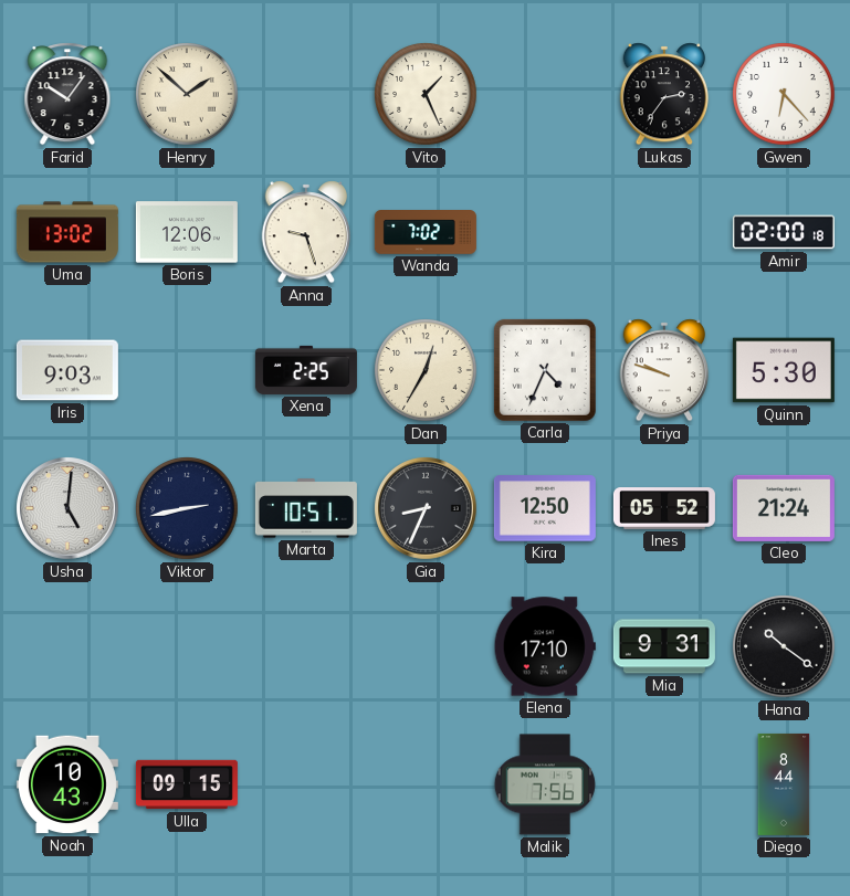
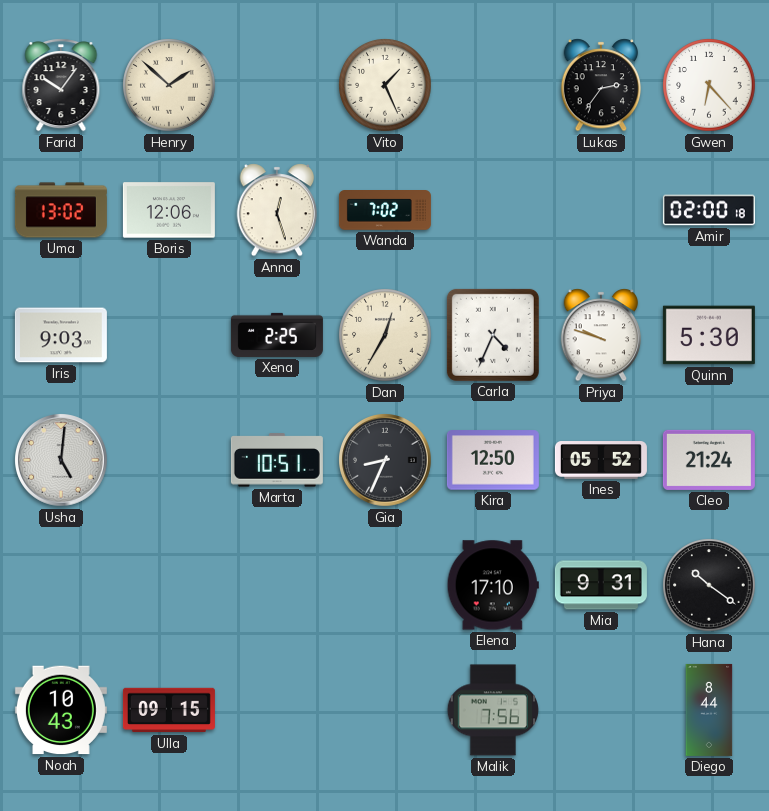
Anna: 9:27 -> 12:27 (277, 210)
Viktor: 2:43 -> none (187, 508)
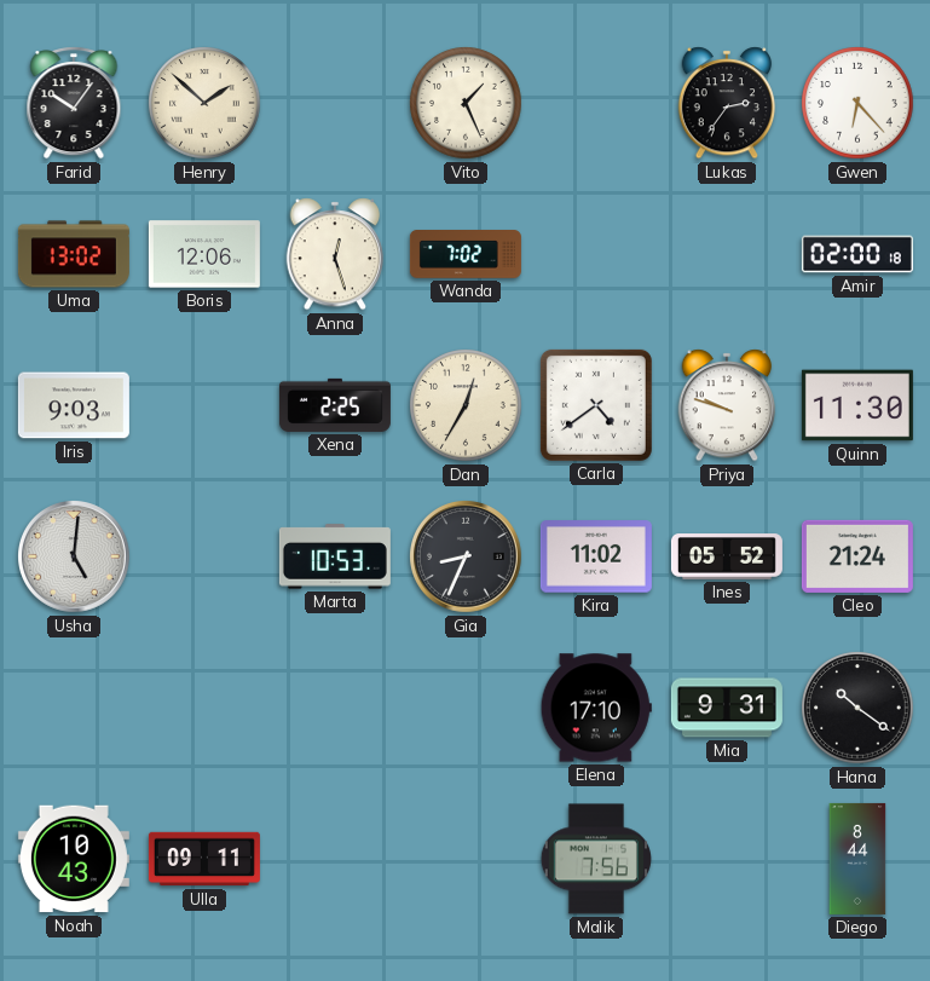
Carla: 4:34 -> 4:39 (596, 405)
Quinn: 5:30 -> 11:30 (857, 405)
Marta: 10:51 -> 10:53 (335, 556)
Kira: 12:50 -> 11:02 (596, 556)
Ulla: 09:15 -> 09:11 (204, 859)
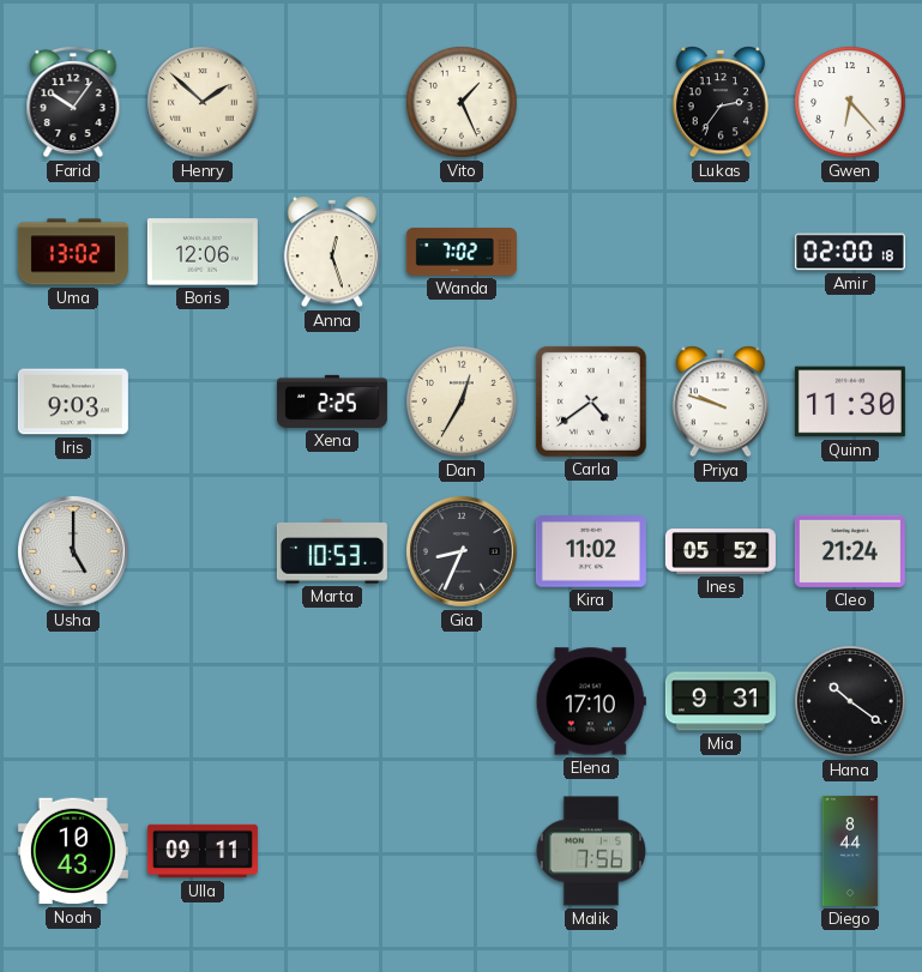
Usha: 5:01 -> 5:00 (74, 553)
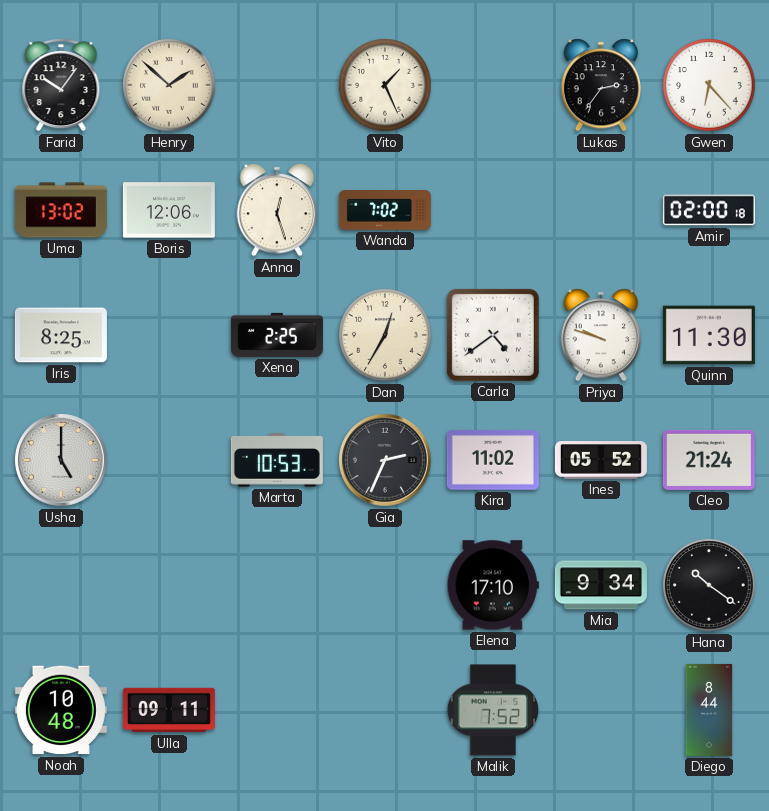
Iris: 9:03 -> 8:25 (61, 335)
Gia: 8:34 -> 2:34 (386, 461)
Mia: 9:31 -> 9:34 (601, 585)
Noah: 10:43 -> 10:48 (61, 710)
Malik: 7:56 -> 7:52 (493, 710)
